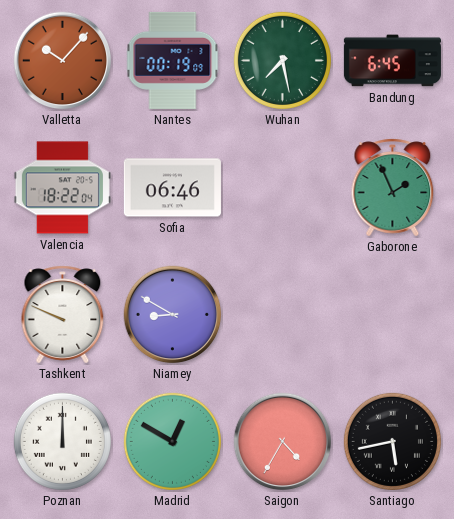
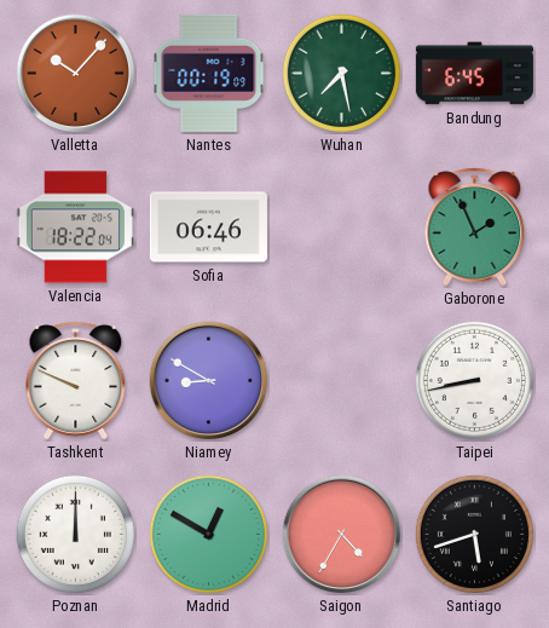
Taipei: none -> 8:43 (474, 380)
Santiago: 5:43 -> 5:42 (474, 534)
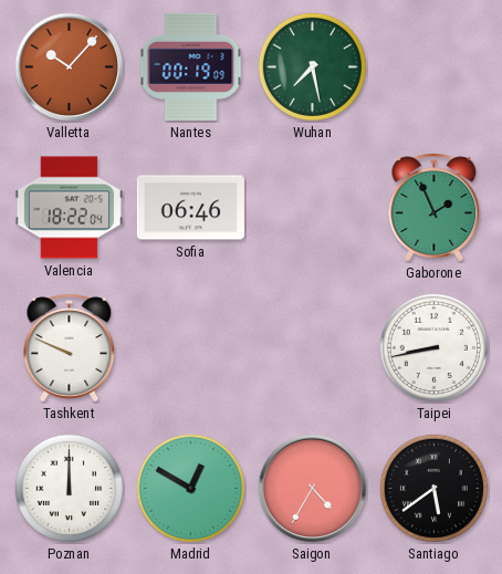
Bandung: 6:45 -> none (474, 74)
Niamey: 8:50 -> none (209, 381)
Santiago: 5:42 -> 5:39 (433, 488)
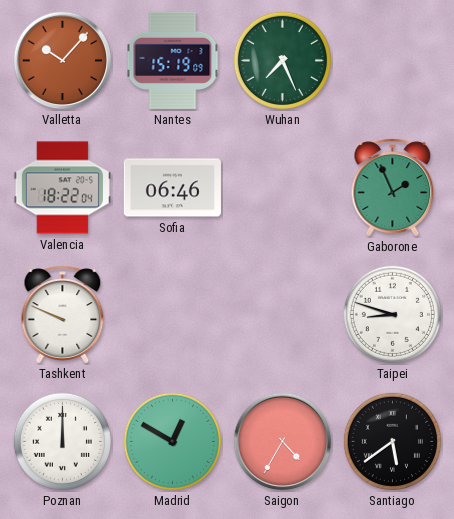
Nantes: 00:19 -> 15:19 (173, 60)
Wuhan: 7:28 -> 7:26 (282, 60)
Taipei: 8:43 -> 8:48 (392, 314)
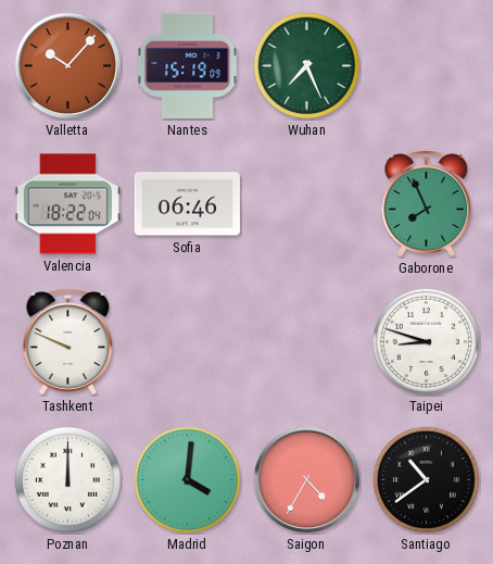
Gaborone: 1:56 -> 7:56 (427, 204)
Madrid: 12:50 -> 4:01 (187, 479)
Santiago: 5:39 -> 10:39 (426, 479)
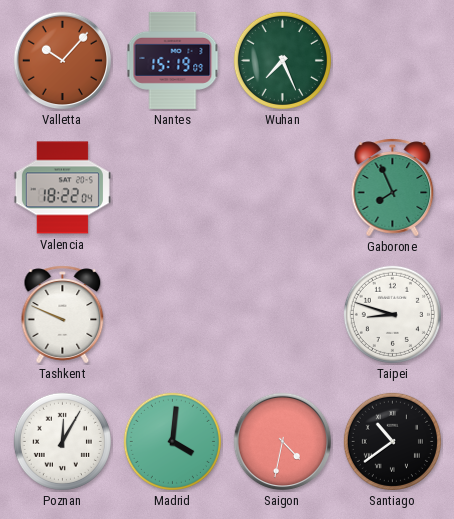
Sofia: 06:46 -> none (187, 204)
Poznan: 12:00 -> 12:05 (62, 441)
Saigon: 4:35 -> 4:32 (283, 442)
